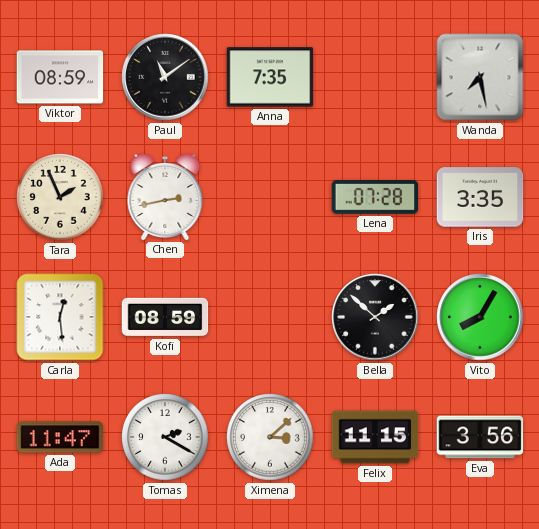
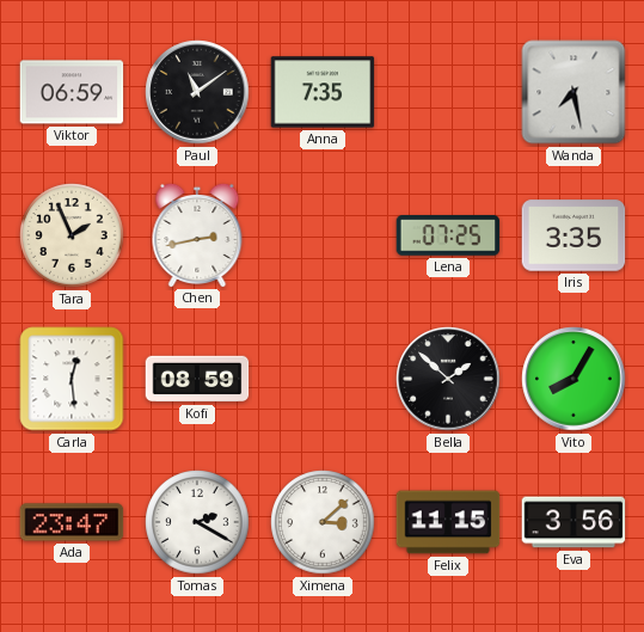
Viktor: 08:59 -> 06:59 (72, 92)
Lena: 07:28 -> 07:25 (448, 235)
Ada: 11:47 -> 23:47 (72, 522)
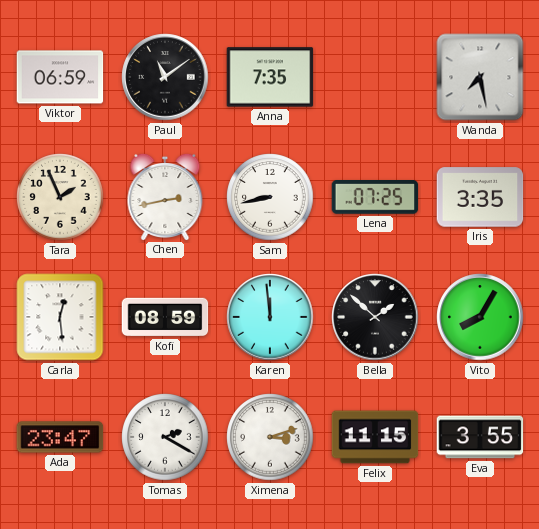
Sam: none -> 8:43 (270, 197)
Karen: none -> 11:59 (270, 317)
Ximena: 3:08 -> 3:12 (270, 437)
Eva: 3:56 -> 3:55 (480, 437)
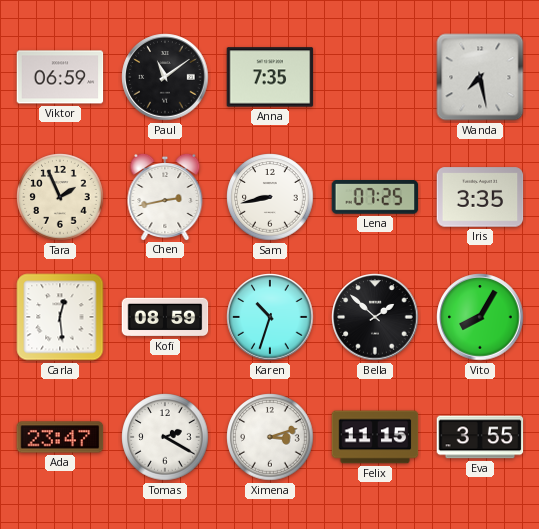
Karen: 11:59 -> 10:33 (270, 317)
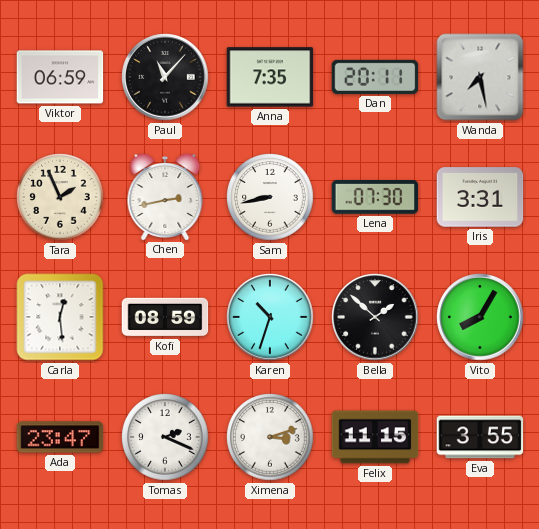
Paul: 11:09 -> 11:07 (165, 77)
Dan: none -> 20:11 (375, 77)
Lena: 07:25 -> 07:30 (375, 197)
Iris: 3:35 -> 3:31 (480, 197)
Tomas: 2:20 -> 2:19 (165, 437)
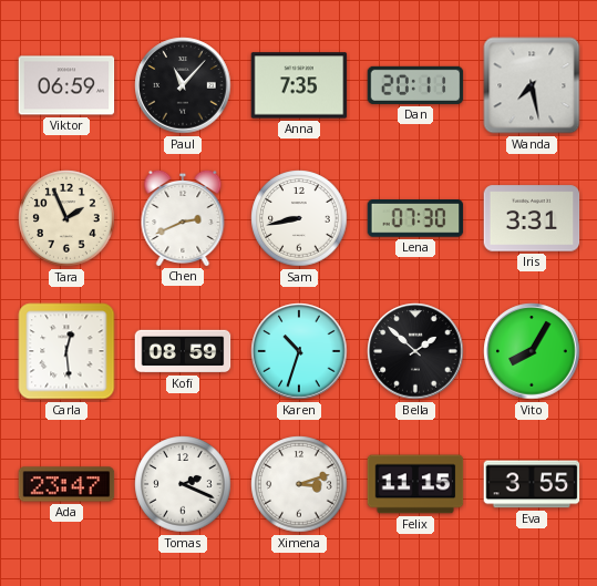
Chen: 2:43 -> 2:41 (183, 217)
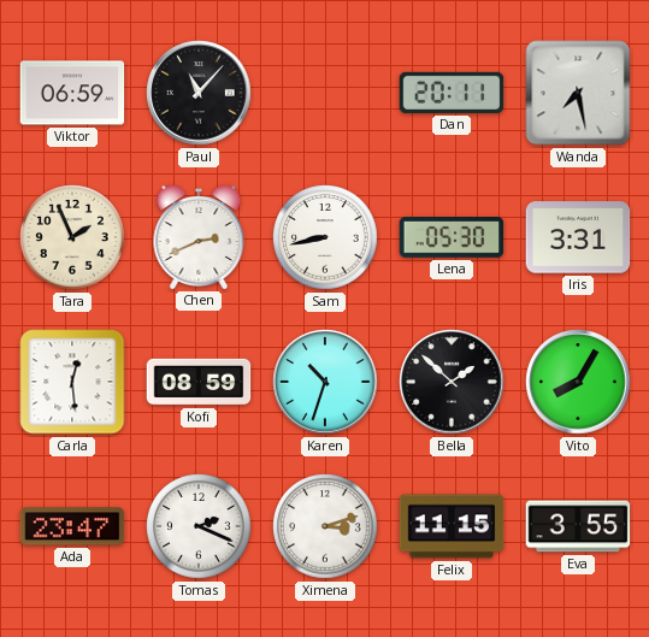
Anna: 7:35 -> none (299, 85)
Lena: 07:30 -> 05:30 (452, 237)
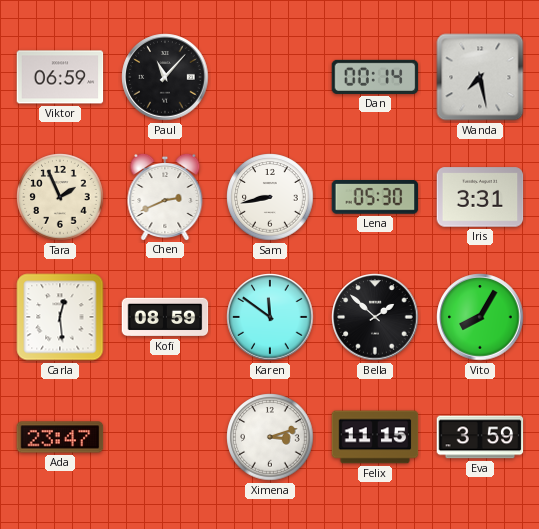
Dan: 20:11 -> 00:14 (375, 77)
Karen: 10:33 -> 11:51 (270, 317)
Tomas: 2:19 -> none (199, 526)
Eva: 3:55 -> 3:59 (480, 437)
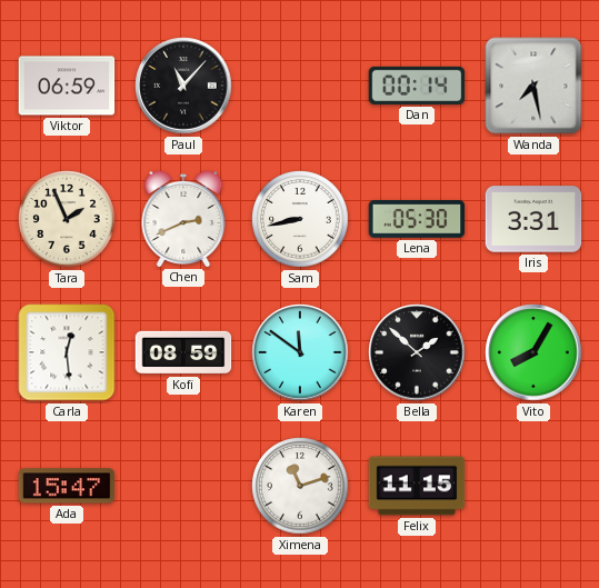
Ada: 23:47 -> 15:47 (67, 486)
Ximena: 3:12 -> 11:12 (300, 486)
Eva: 3:59 -> none (480, 437)
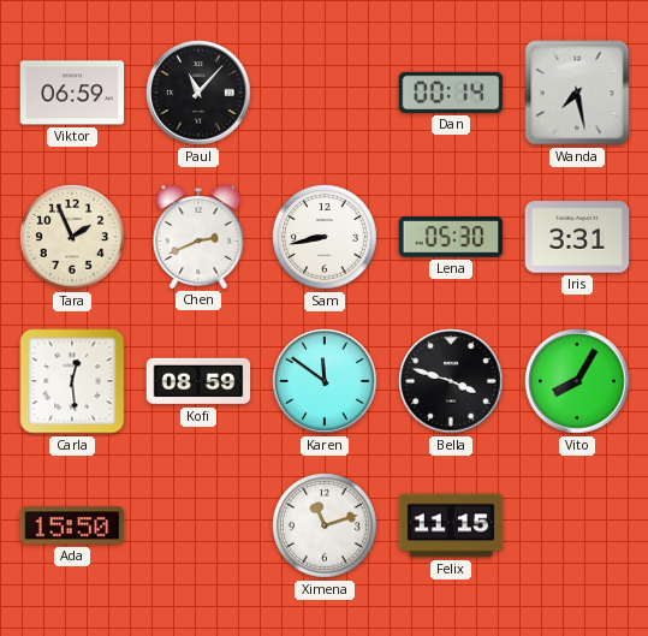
Bella: 1:52 -> 3:48 (451, 381)
Ada: 15:47 -> 15:50 (72, 525)
